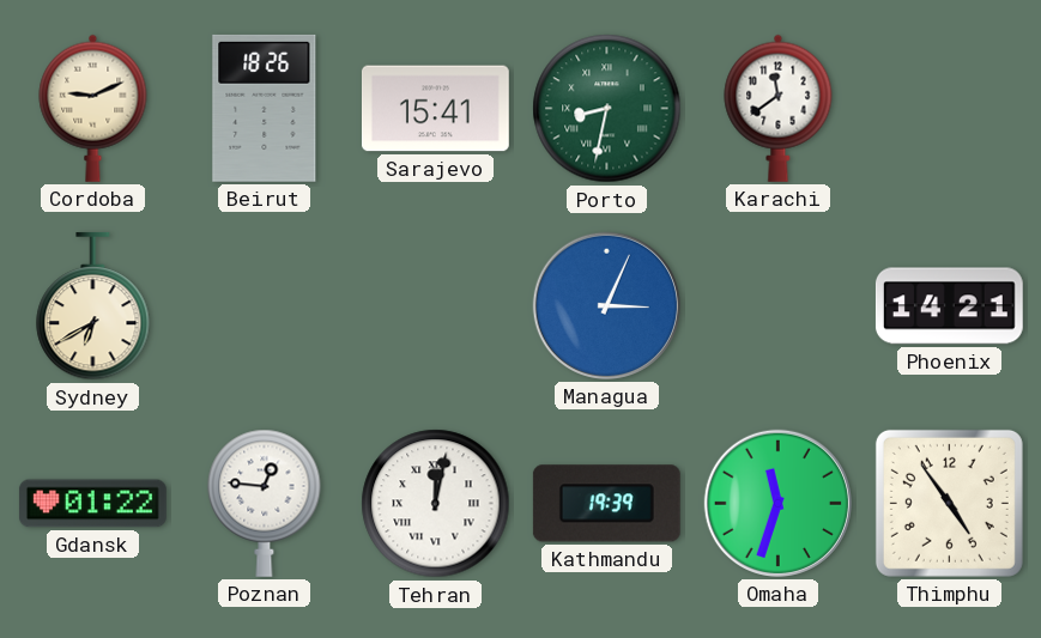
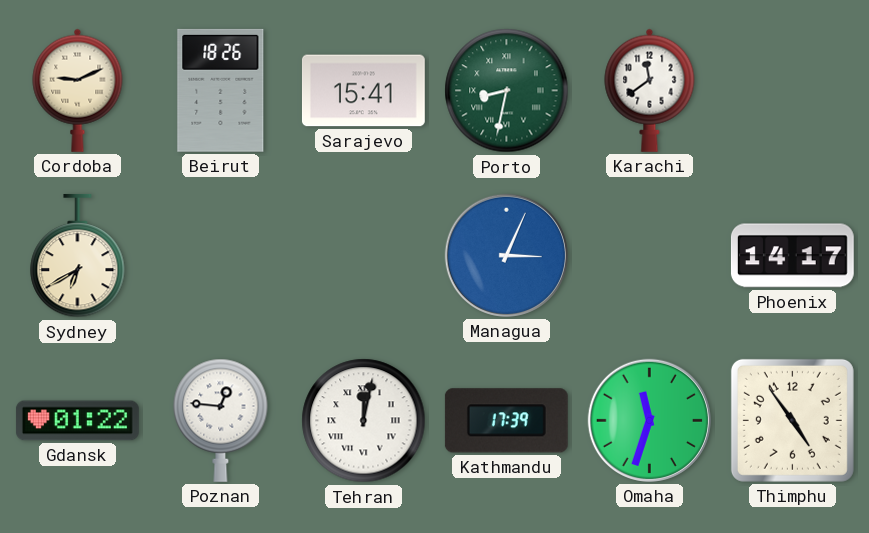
Phoenix: 14:21 -> 14:17 (792, 256)
Kathmandu: 19:39 -> 17:39 (506, 421)
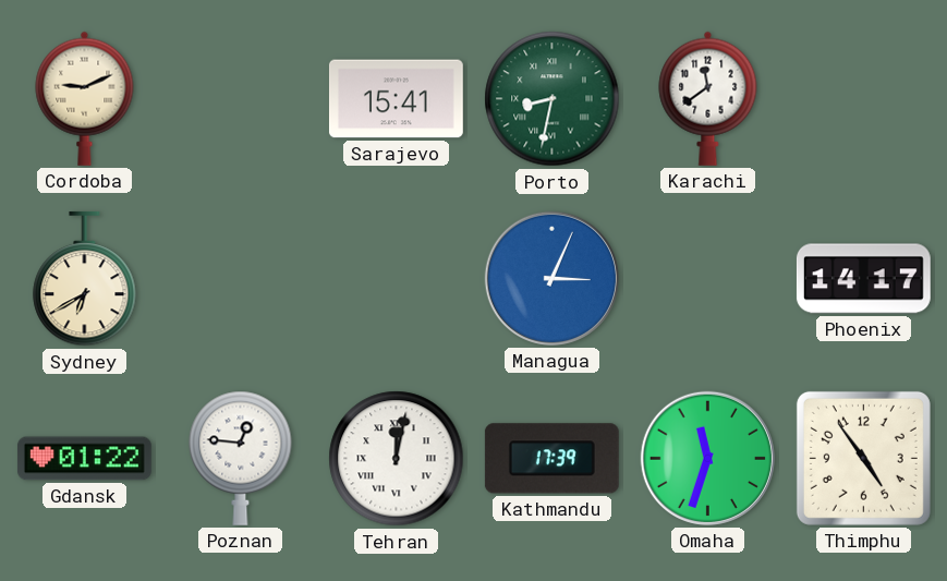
Beirut: 18:26 -> none (221, 90)
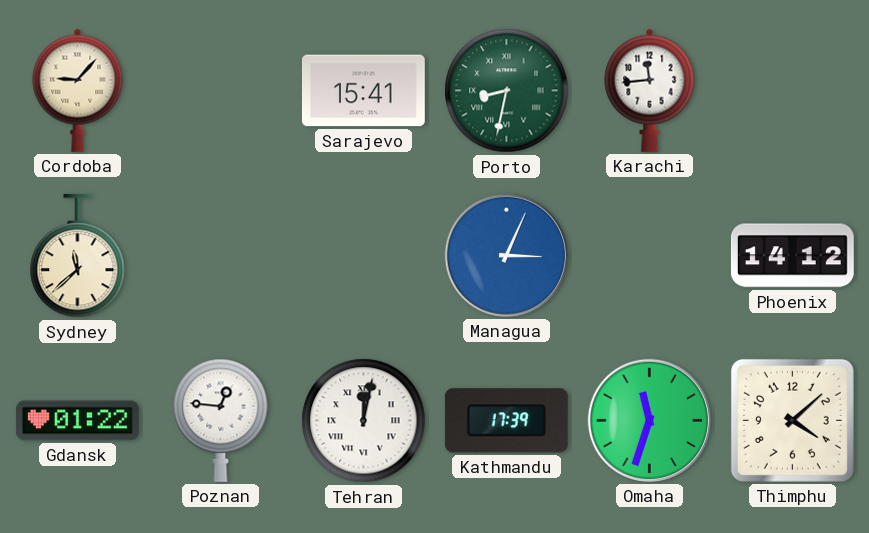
Cordoba: 9:11 -> 9:07 (78, 90)
Karachi: 11:39 -> 11:44 (650, 90)
Sydney: 6:40 -> 11:38 (78, 256)
Phoenix: 14:17 -> 14:12 (792, 256)
Thimphu: 4:54 -> 4:08 (792, 420)
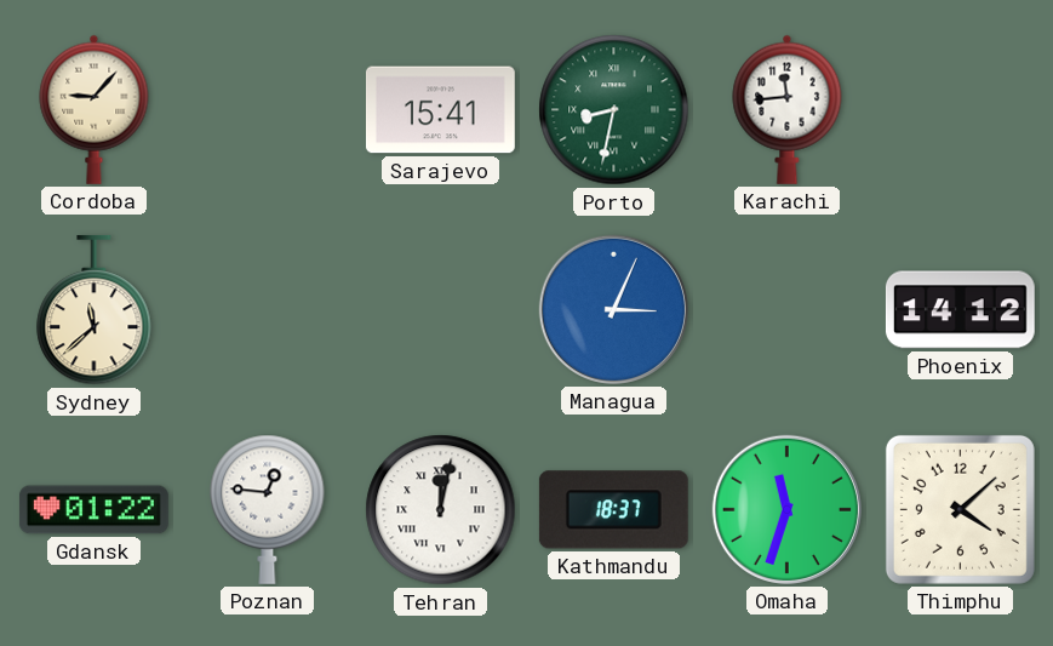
Kathmandu: 17:39 -> 18:37 (613, 510)
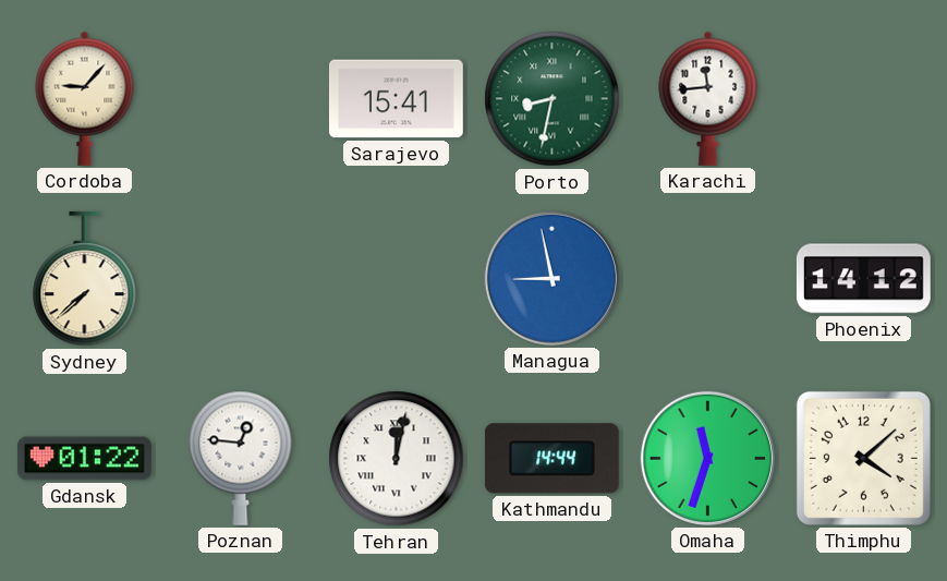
Sydney: 11:38 -> 7:38 (85, 279)
Managua: 3:04 -> 8:58 (551, 278)
Kathmandu: 18:37 -> 14:44 (551, 459)
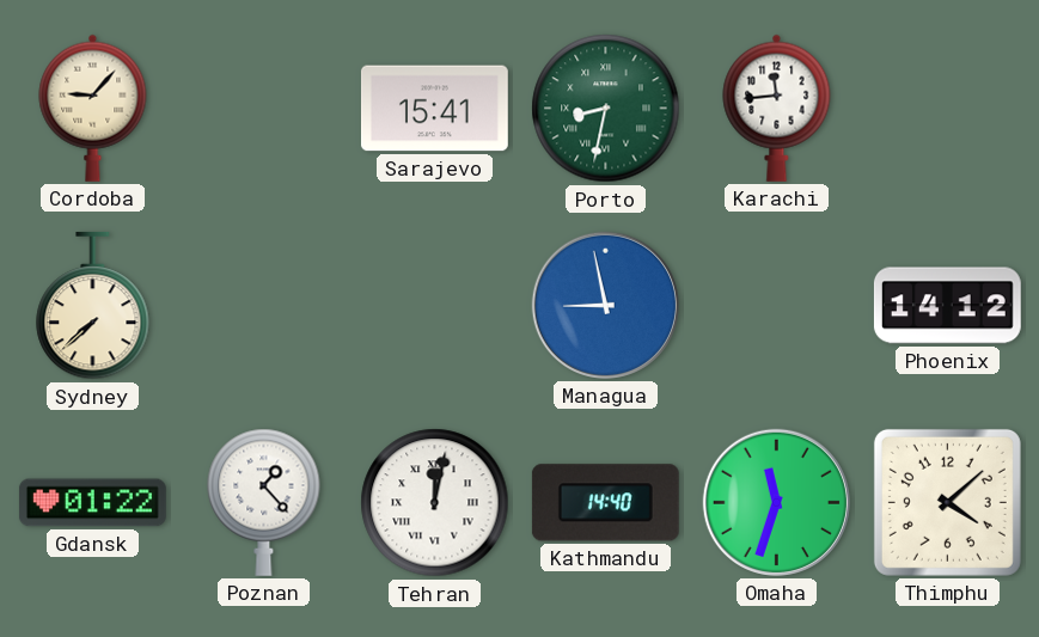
Poznan: 12:46 -> 1:23 (264, 502)
Kathmandu: 14:44 -> 14:40 (605, 503)
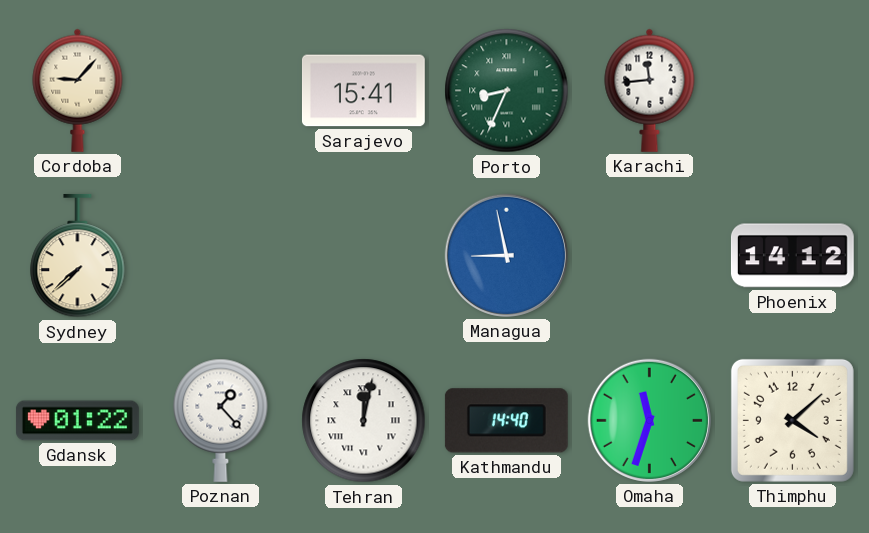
Porto: 8:32 -> 8:34 (507, 91)
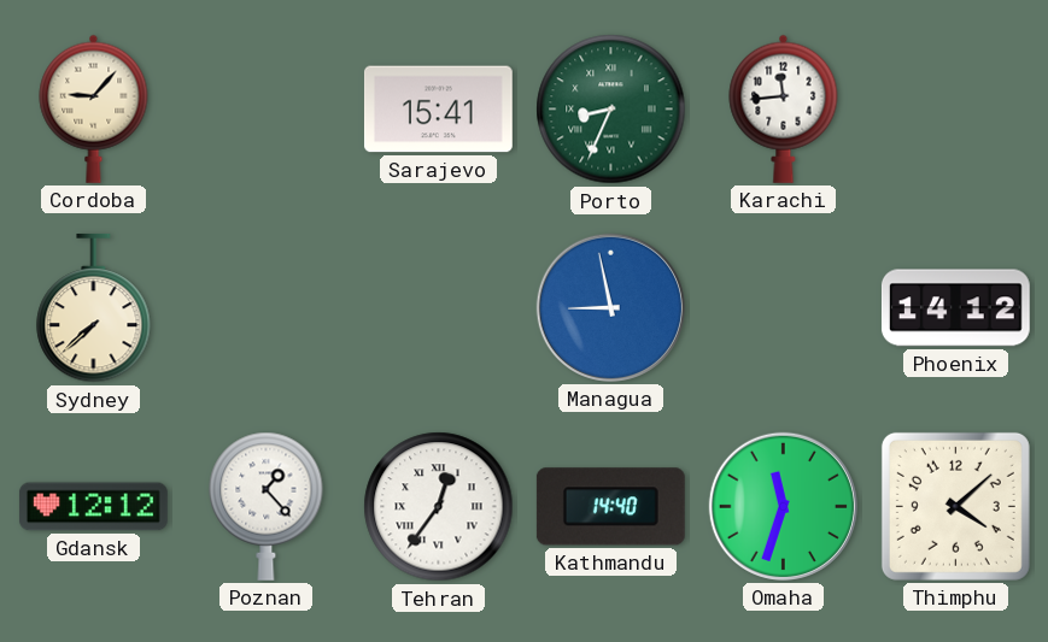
Gdansk: 01:22 -> 12:12 (93, 507)
Tehran: 12:02 -> 12:36 (439, 507)
